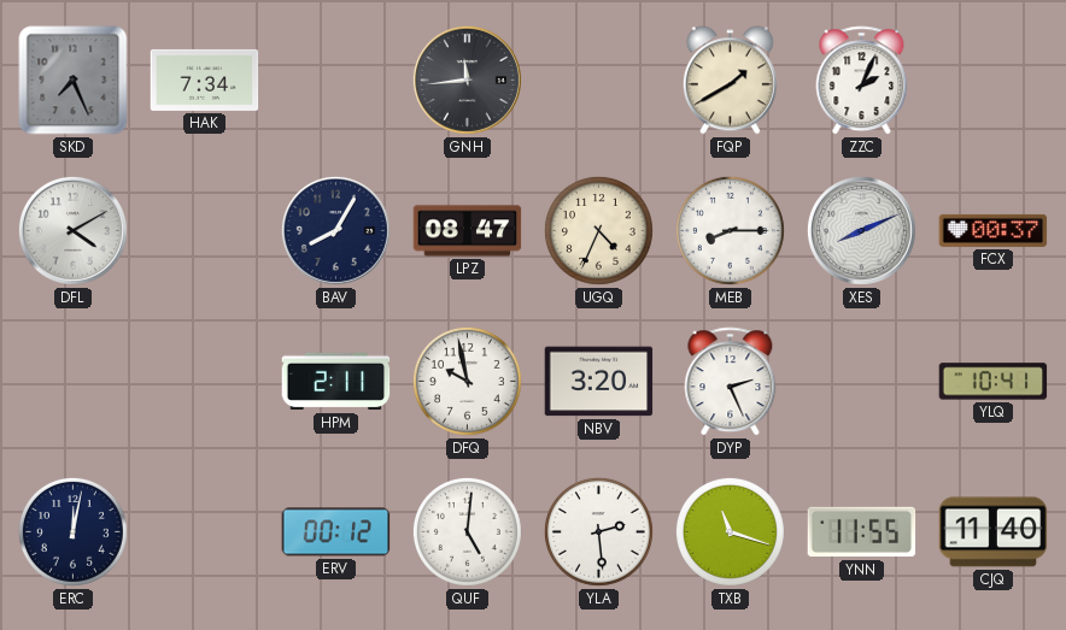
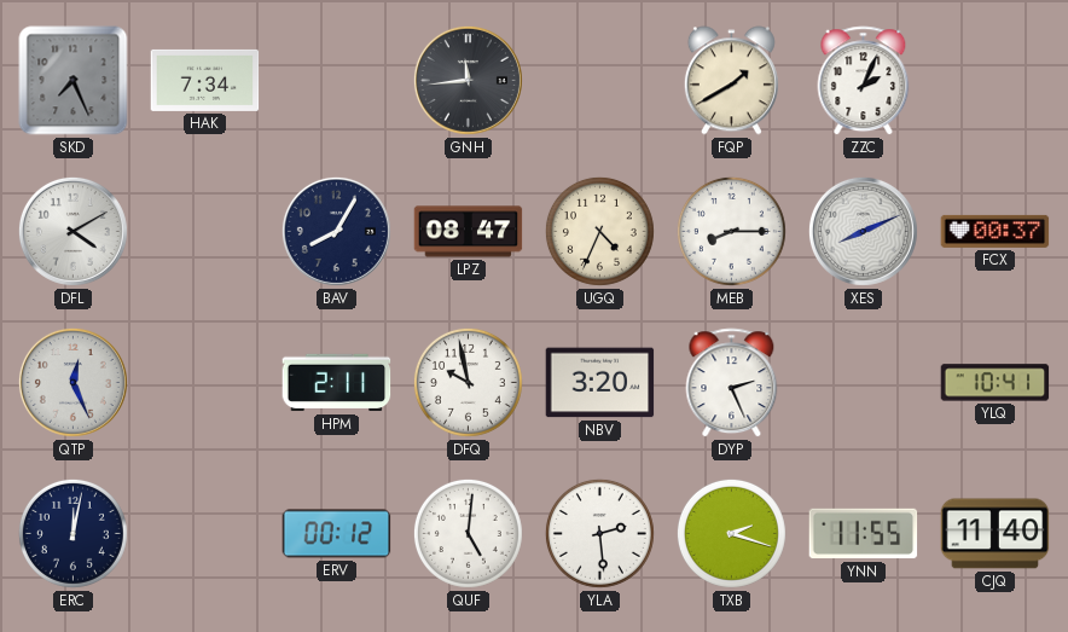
QTP: none -> 12:26 (72, 382)
TXB: 11:18 -> 2:18 (731, 533)
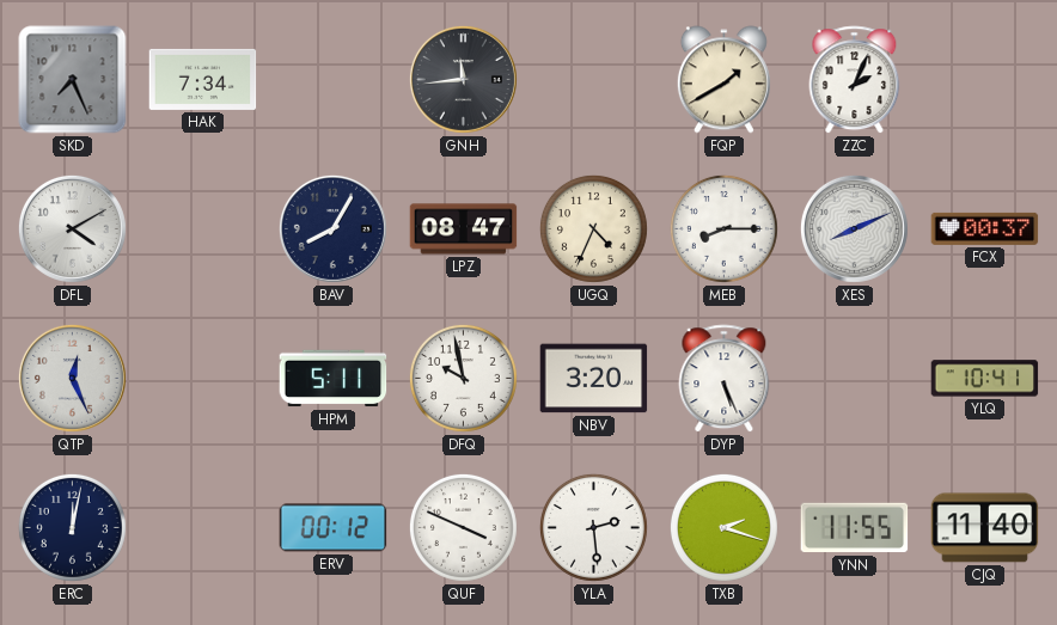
HPM: 2:11 -> 5:11 (334, 379)
DYP: 2:26 -> 5:26 (725, 379)
QUF: 5:01 -> 3:49 (463, 527)
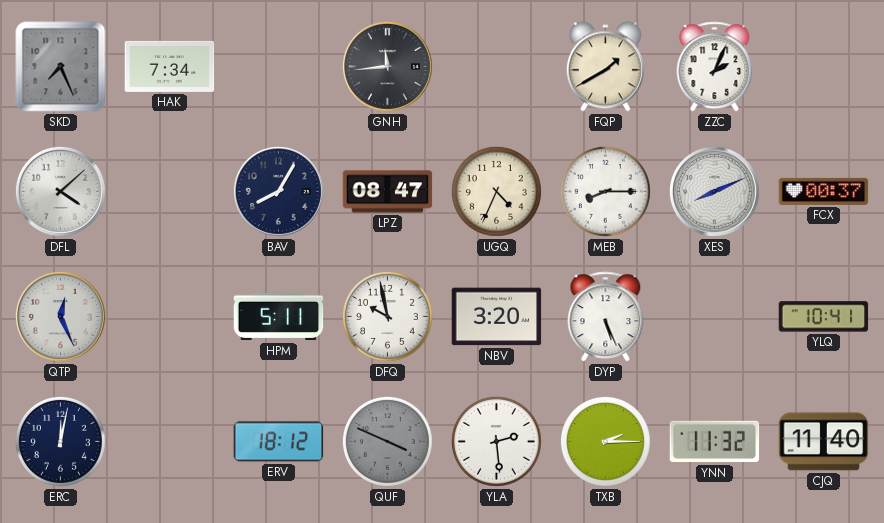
DFL: 4:10 -> 4:08 (60, 191)
ERV: 00:12 -> 18:12 (279, 442)
QUF dial: white -> grey (387, 441)
TXB: 2:18 -> 2:15 (605, 441)
YNN: 11:55 -> 11:32 (715, 442)
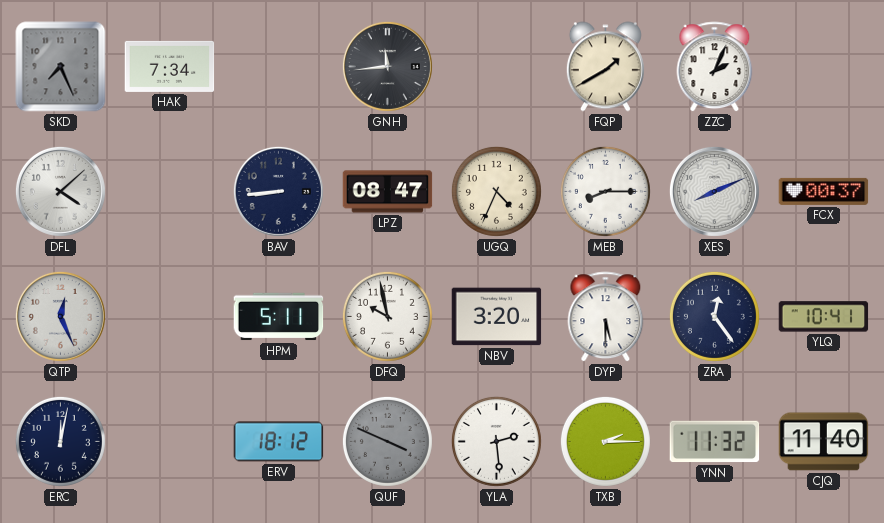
BAV: 8:05 -> 8:44 (278, 191)
DYP: 5:26 -> 5:30 (606, 317)
ZRA: none -> 12:24 (714, 316)
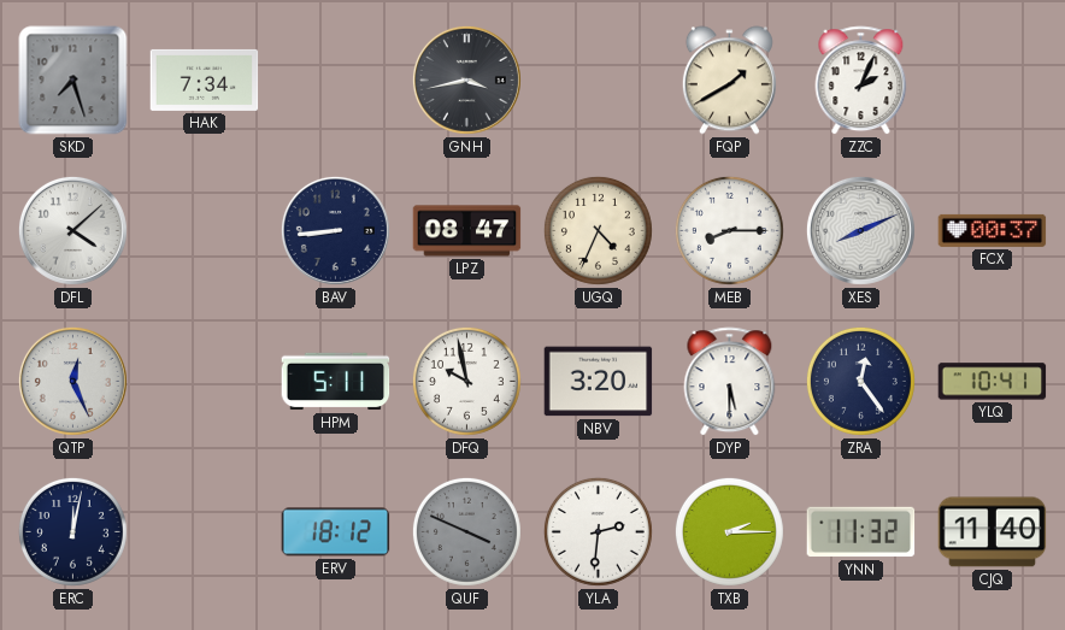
SKD: 7:26 -> 7:27 (73, 81)
GNH: 11:44 -> 3:43 (466, 80)
YLA: 2:29 -> 2:31 (598, 531)
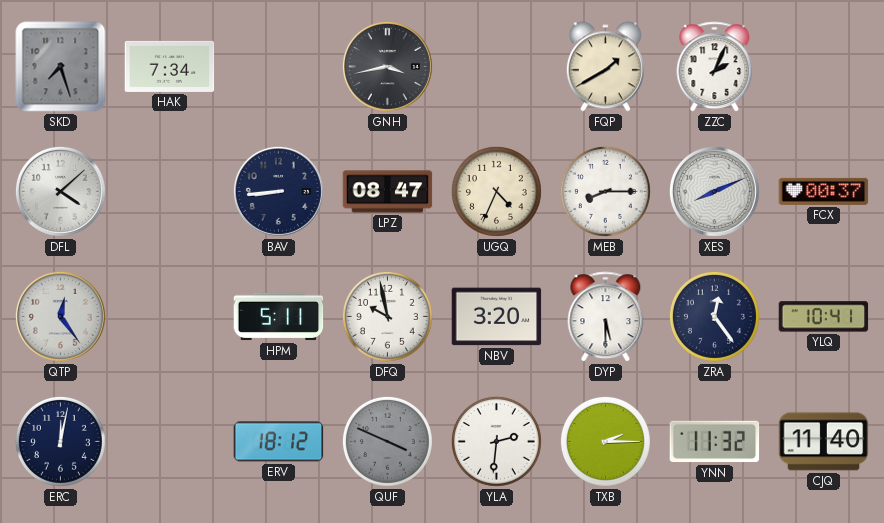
QTP: 12:26 -> 12:24 (60, 316)
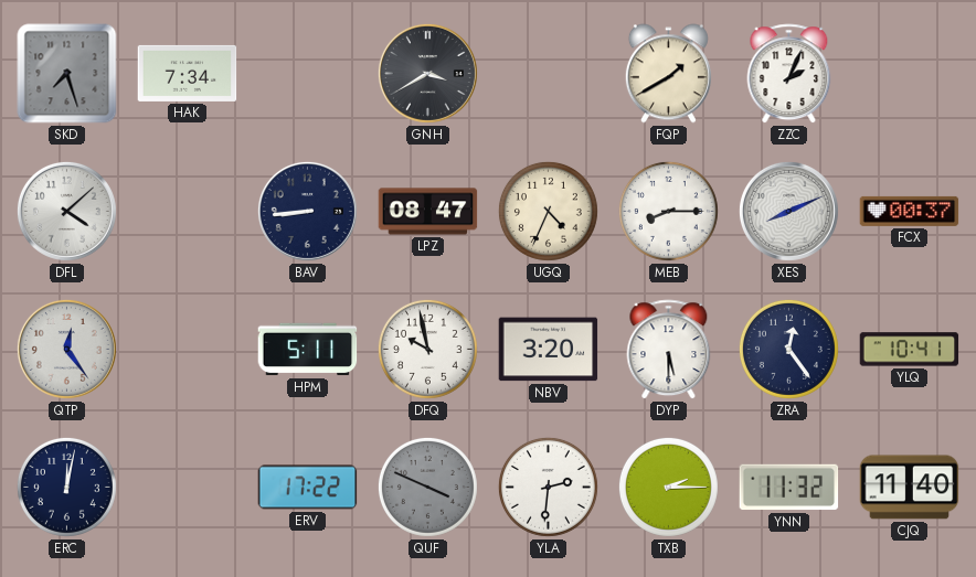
GNH: 3:43 -> 3:40 (427, 73)
ERV: 18:12 -> 17:22 (308, 488)
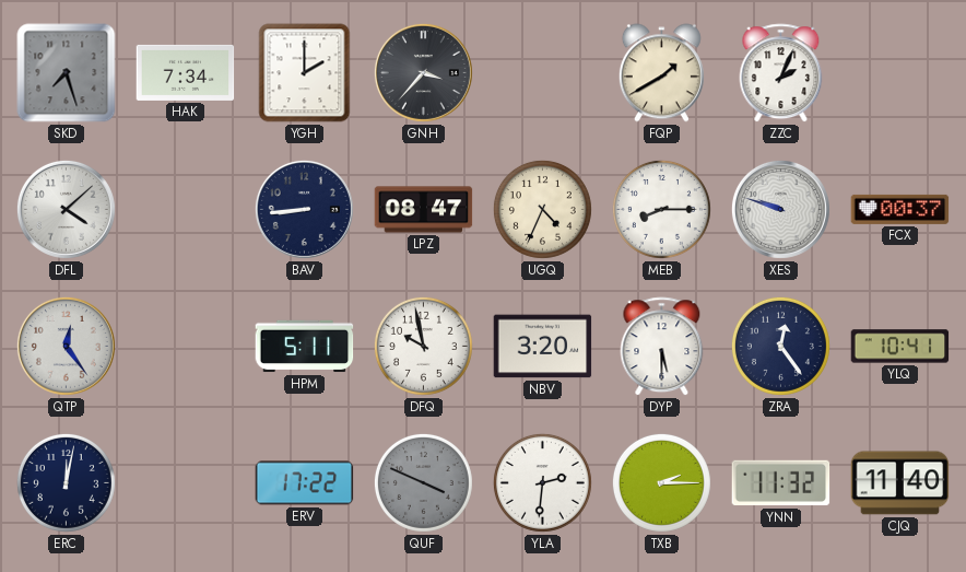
YGH: none -> 2:00 (305, 73)
GNH: 3:40 -> 3:37 (423, 72)
XES: 8:11 -> 9:48 (780, 209)
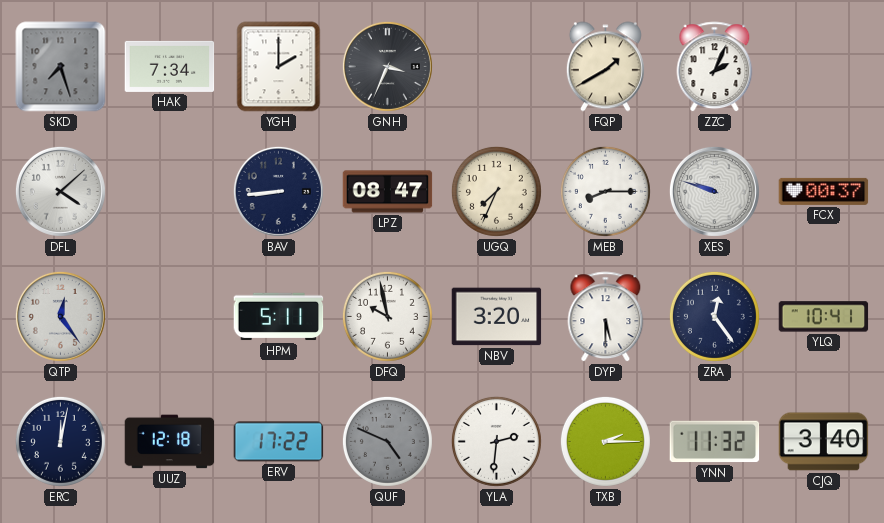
GNH: 3:37 -> 3:34 (387, 66)
UGQ: 4:34 -> 7:34 (496, 191)
UUZ: none -> 12:18 (170, 442)
QUF: 3:49 -> 4:49 (387, 441)
CJQ: 11:40 -> 3:40 (824, 442)
